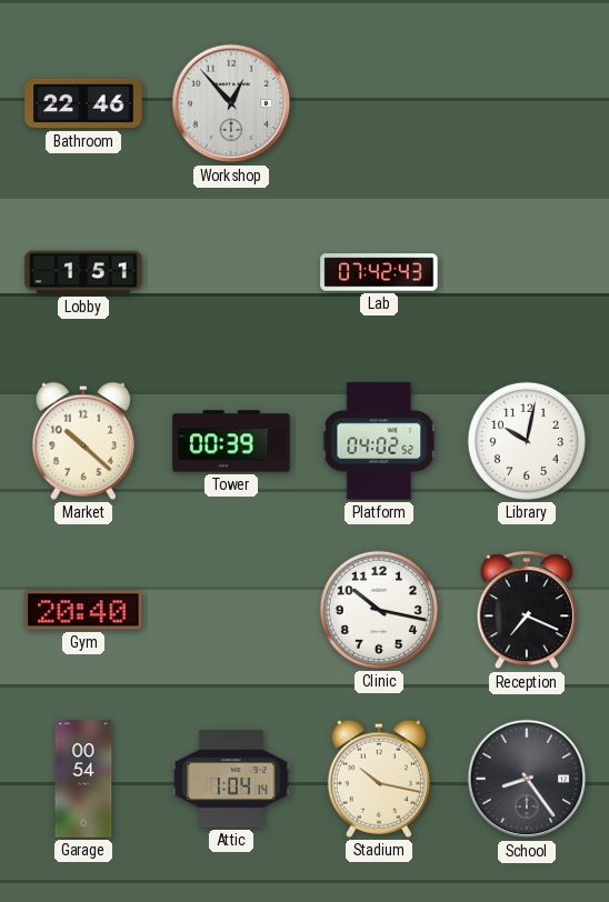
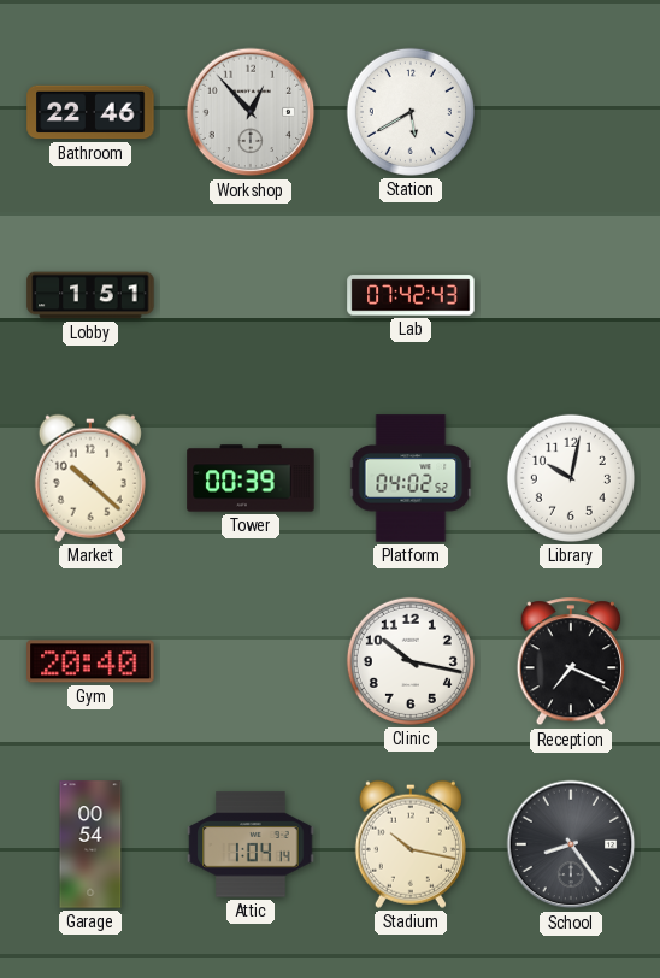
Station: none -> 5:40 (411, 112)
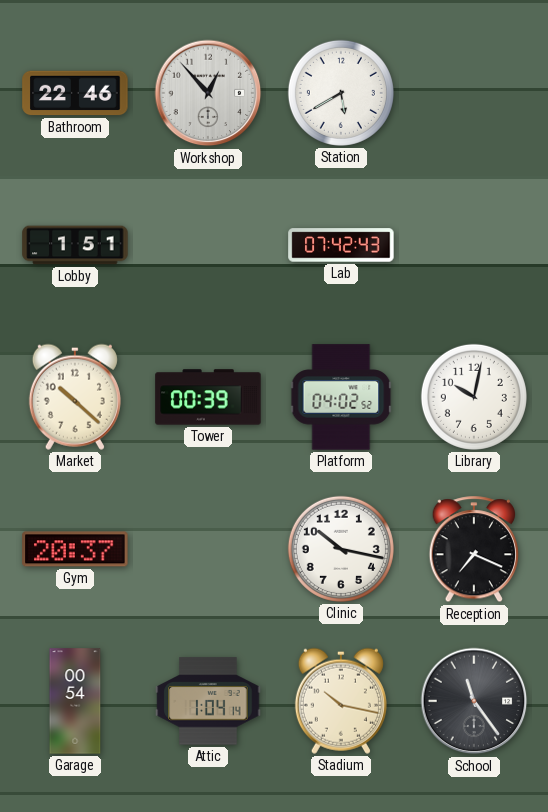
Gym: 20:40 -> 20:37 (75, 549)
School: 8:24 -> 11:24 (474, 701)
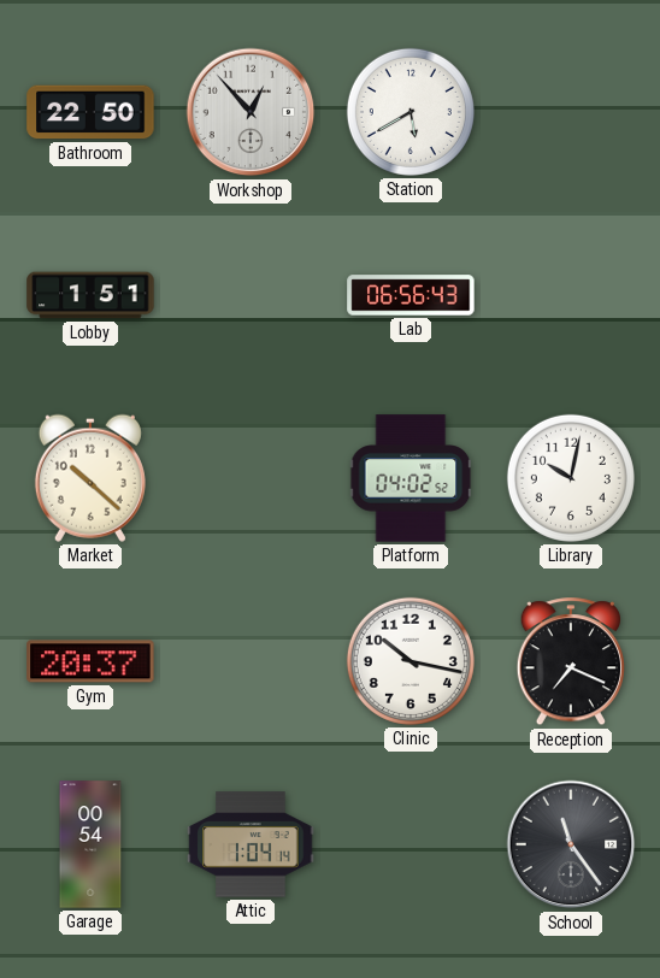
Bathroom: 22:46 -> 22:50 (90, 112)
Lab: 07:42 -> 06:56 (411, 295)
Tower: 00:39 -> none (208, 397)
Stadium: 10:17 -> none (341, 701)
